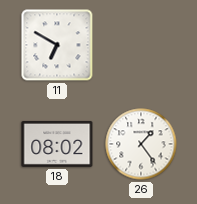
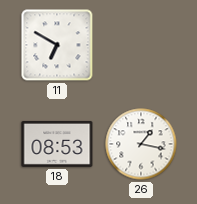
18: 08:02 -> 08:53 (57, 144)
26: 1:24 -> 1:17 (141, 144)
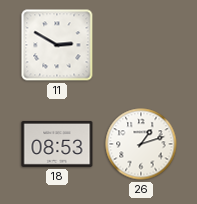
11: 6:50 -> 2:50 (57, 45)
26: 1:17 -> 1:12 (141, 144)
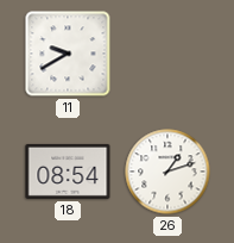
11: 2:50 -> 9:40 (68, 54)
18: 08:53 -> 08:54 (68, 172)
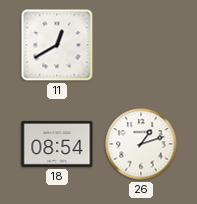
11: 9:40 -> 12:40 (57, 45)
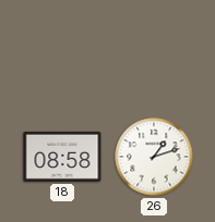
11: 12:40 -> none (57, 45)
18: 08:54 -> 08:58 (62, 157)
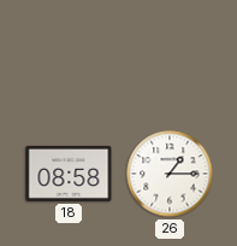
26: 1:12 -> 1:15 (170, 174)
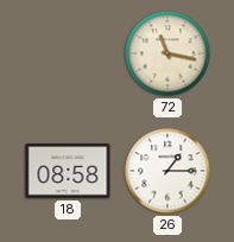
72: none -> 11:17 (167, 53)
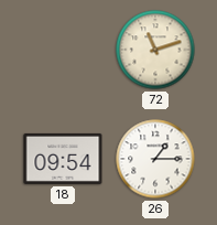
72: 11:17 -> 11:12 (155, 50)
18: 08:58 -> 09:54 (63, 159)
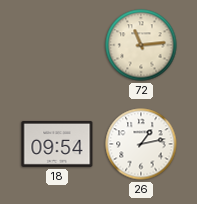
72: 11:12 -> 11:14 (141, 45)
26: 1:15 -> 1:13 (141, 144)
